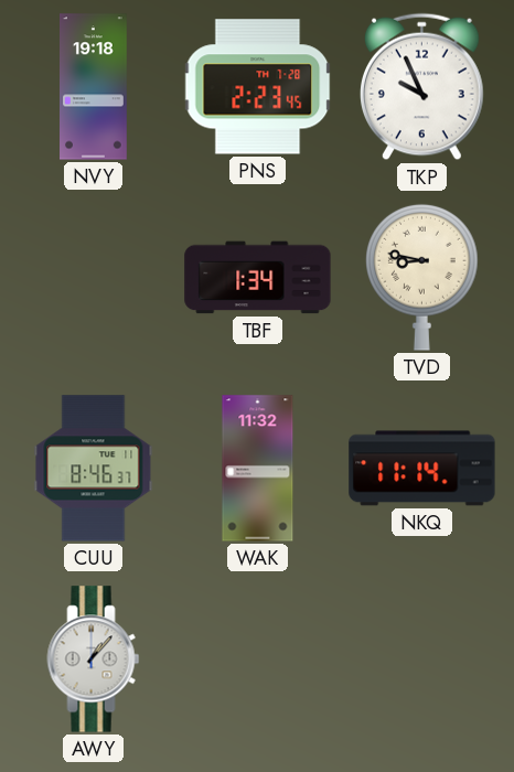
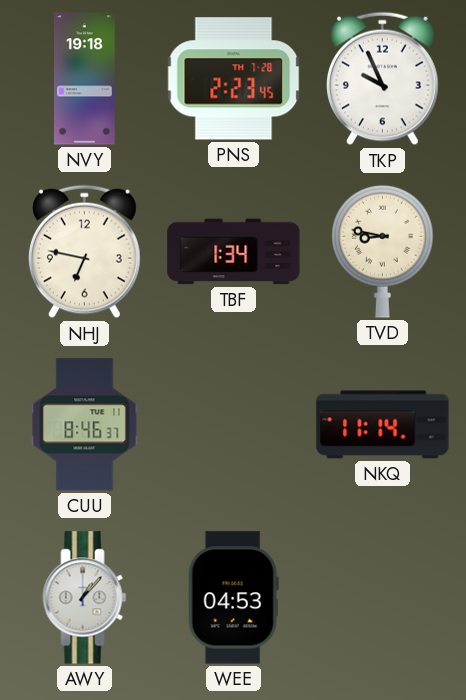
NHJ: none -> 6:47 (84, 252)
WAK: 11:32 -> none (258, 469)
WEE: none -> 04:53 (233, 598)
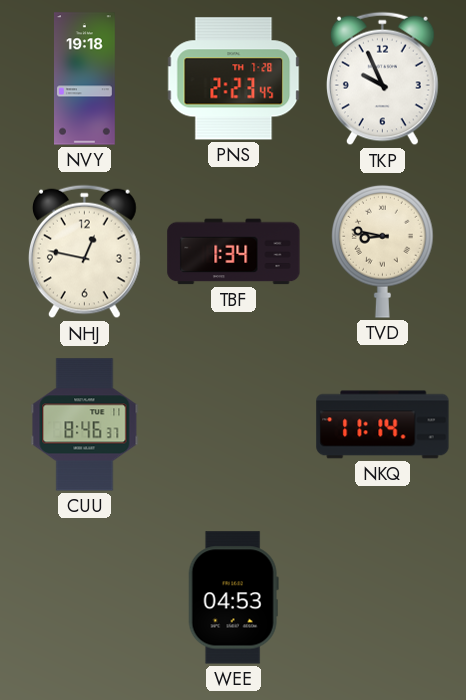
NHJ: 6:47 -> 12:47 (84, 252)
AWY: 1:07 -> none (85, 598)
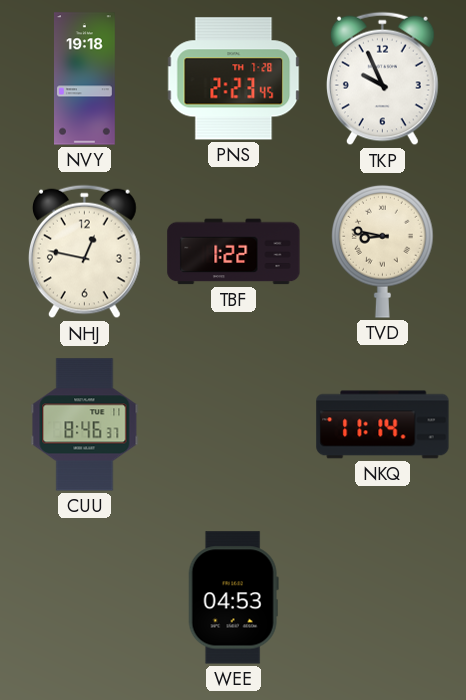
TBF: 1:34 -> 1:22 (234, 252)
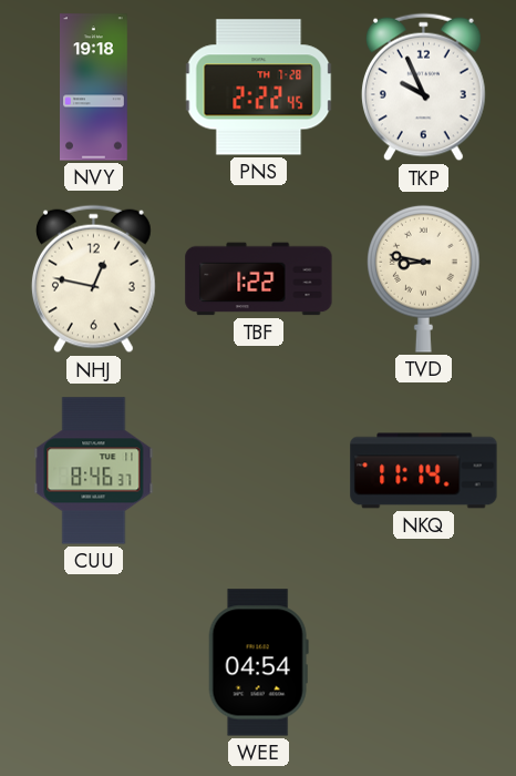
PNS: 2:23 -> 2:22 (259, 88)
WEE: 04:53 -> 04:54 (258, 663)
